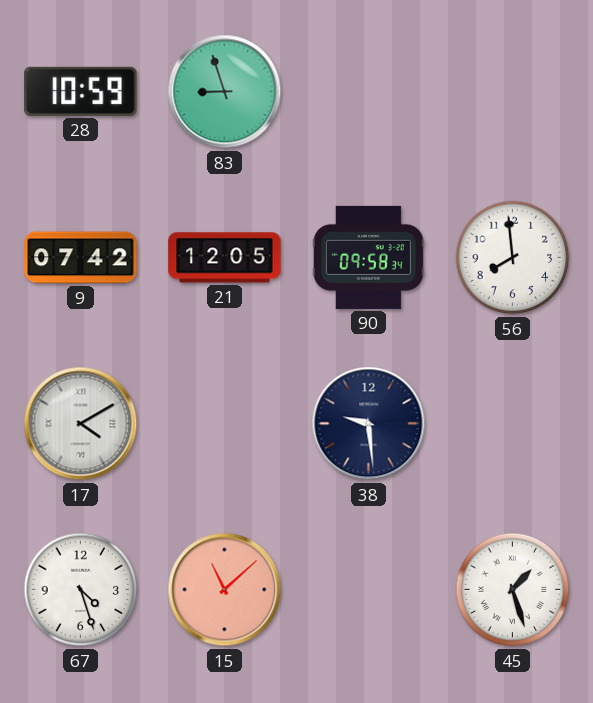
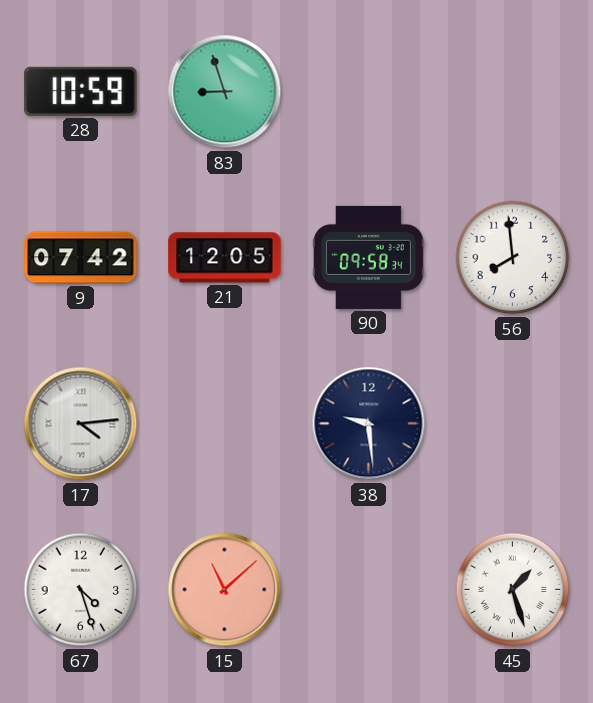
17: 4:10 -> 4:14 (81, 424)
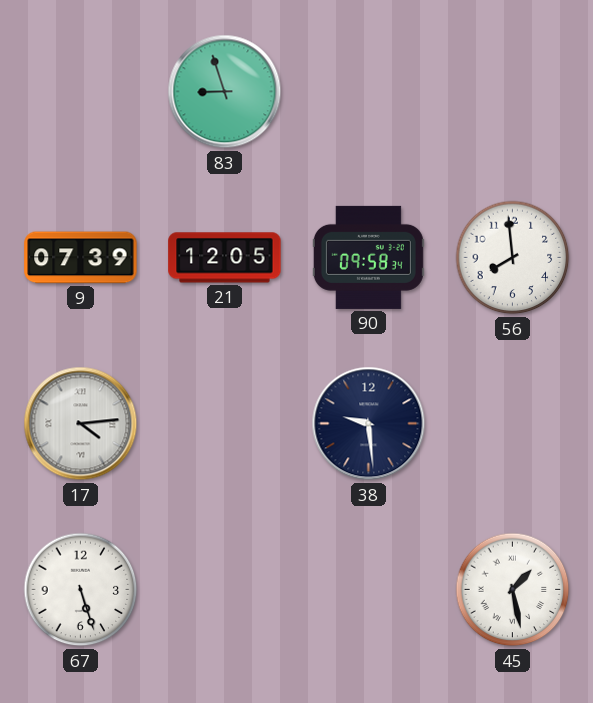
28: 10:59 -> none (81, 91)
9: 07:42 -> 07:39 (81, 258)
67: 4:27 -> 5:27 (81, 590)
15: 11:08 -> none (225, 590)
45: 1:27 -> 1:28 (513, 590)
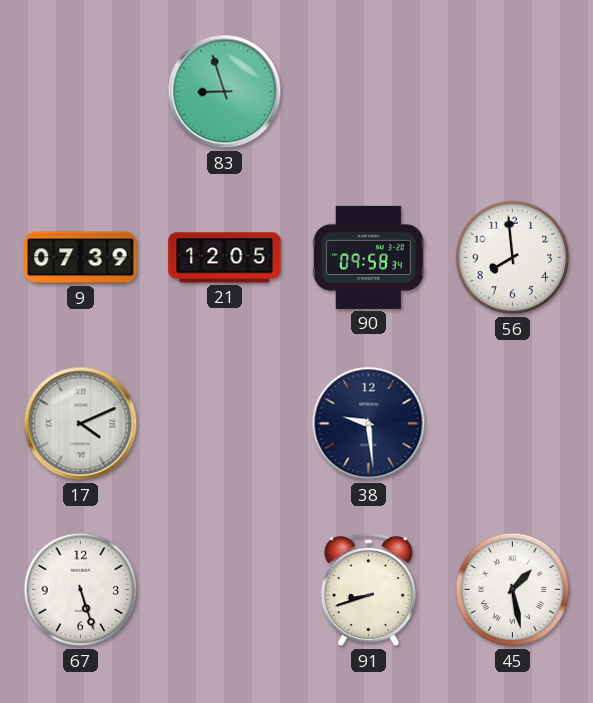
17: 4:14 -> 4:11 (81, 424)
91: none -> 8:42 (368, 590)
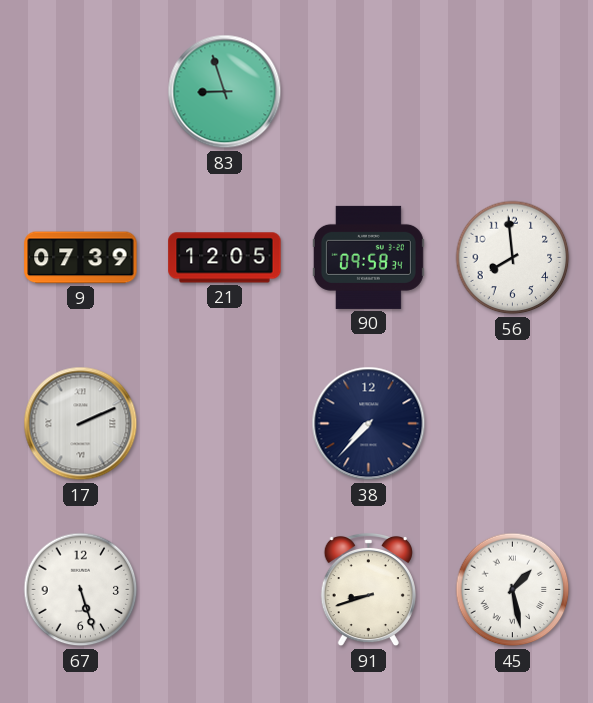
17: 4:11 -> 2:11 (81, 424)
38: 9:29 -> 7:37 (369, 424)
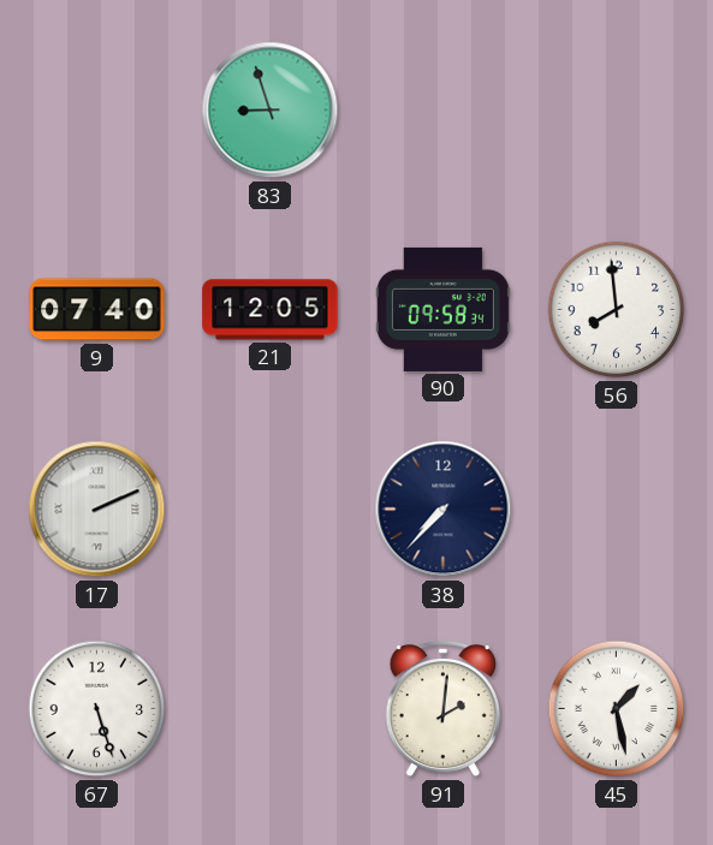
9: 07:39 -> 07:40 (97, 310)
91: 8:42 -> 2:01 (442, 709)
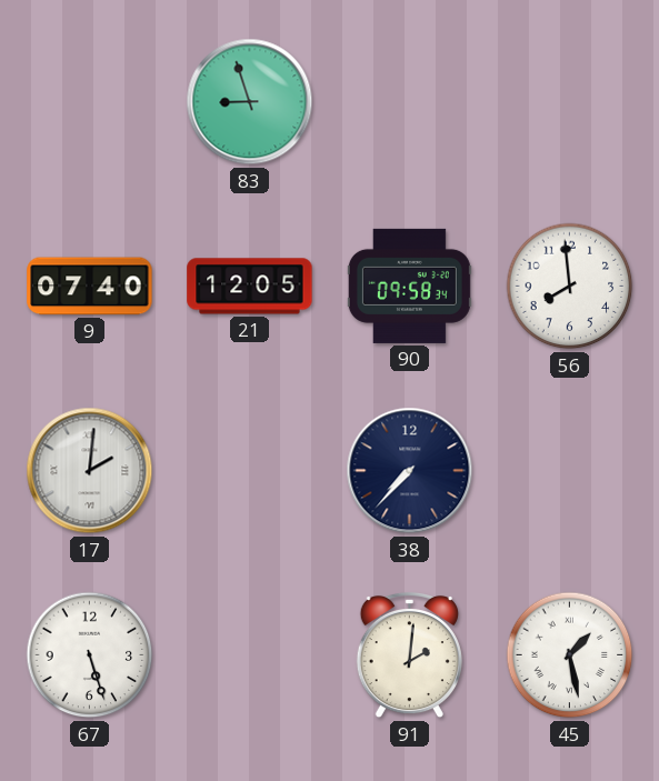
17: 2:11 -> 2:01 (90, 471)
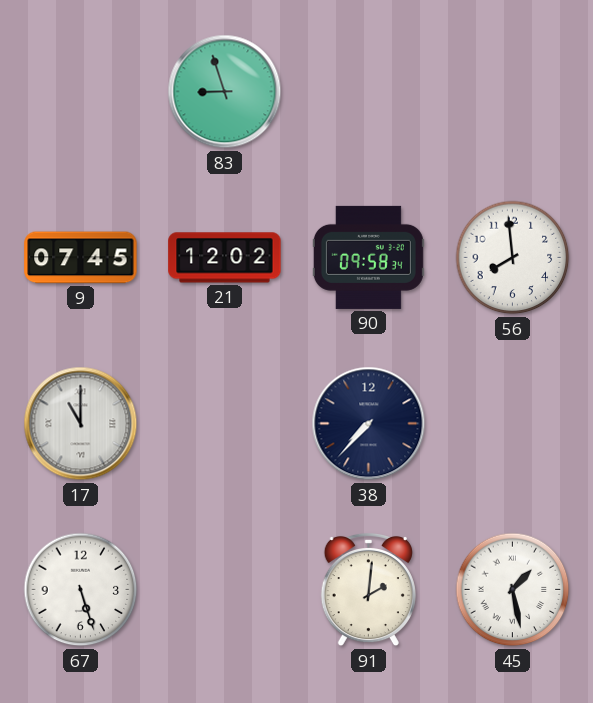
9: 07:40 -> 07:45 (81, 258)
21: 12:05 -> 12:02 (225, 258)
17: 2:01 -> 11:00 (81, 424)
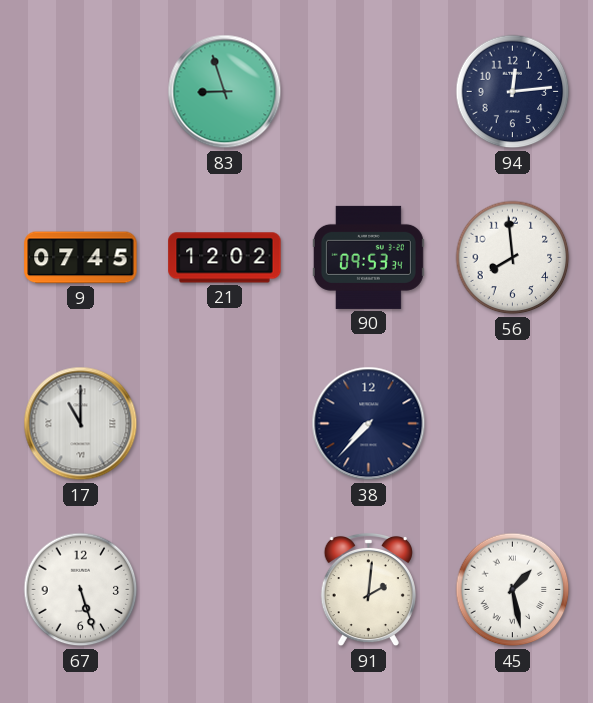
94: none -> 12:14 (513, 92)
90: 09:58 -> 09:53 (368, 257)
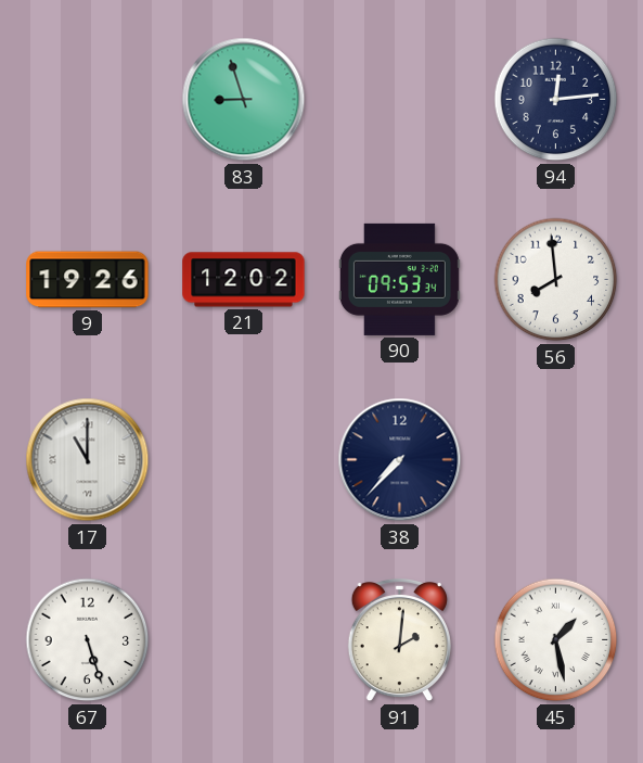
9: 07:45 -> 19:26 (88, 280)
